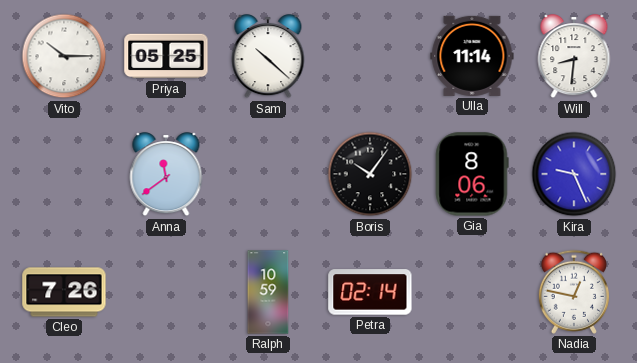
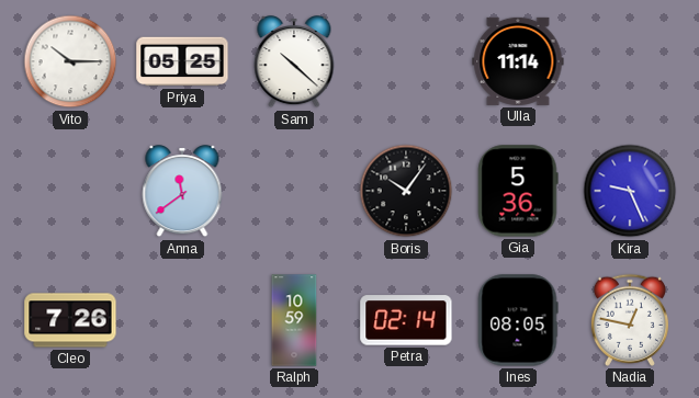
Will: 8:31 -> none (574, 57)
Gia: 8:06 -> 5:36 (518, 191)
Ines: none -> 08:05 (518, 320)
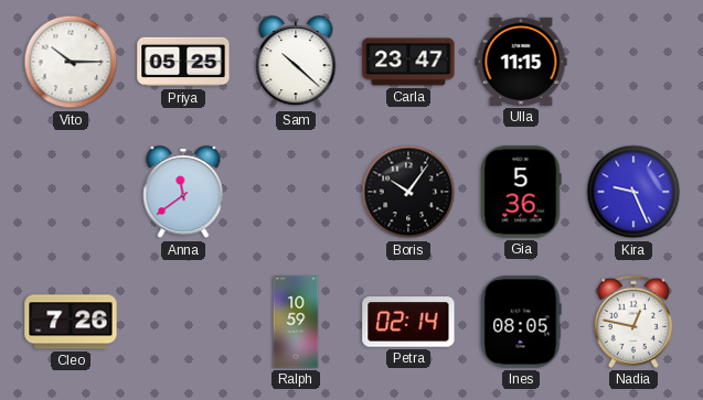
Carla: none -> 23:47 (408, 62)
Ulla: 11:14 -> 11:15 (521, 62)
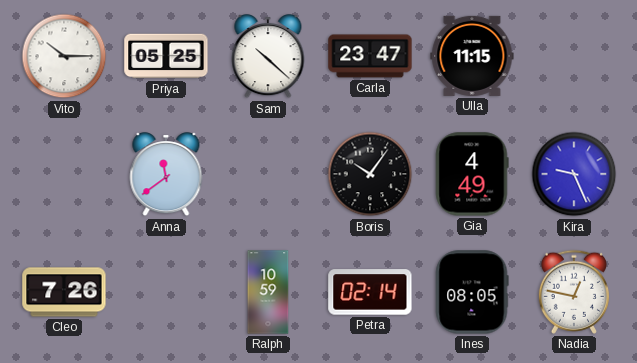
Gia: 5:36 -> 4:49 (472, 174)
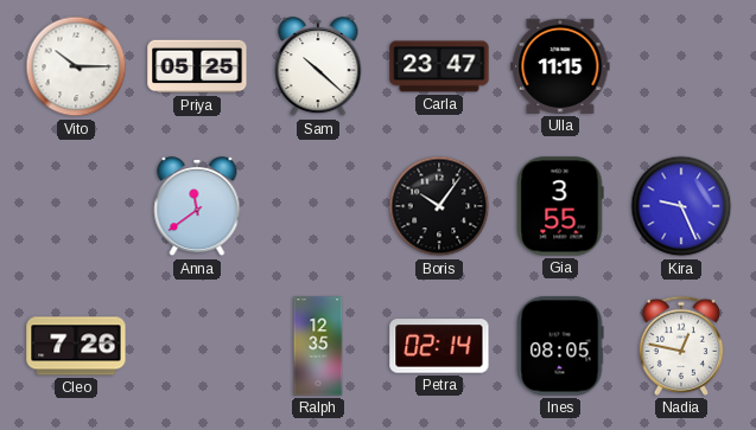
Gia: 4:49 -> 3:55 (560, 206)
Ralph: 10:59 -> 12:35 (318, 346)
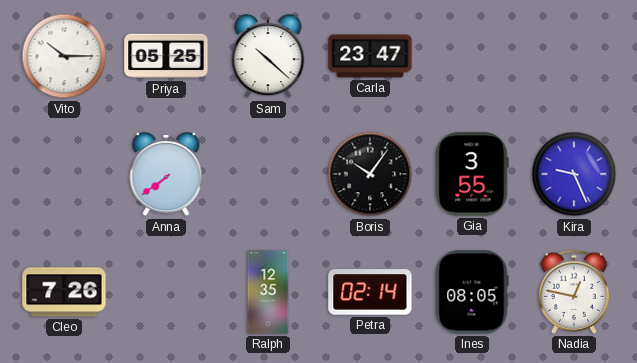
Ulla: 11:15 -> none (560, 66)
Anna: 11:39 -> 7:39 (166, 175)
